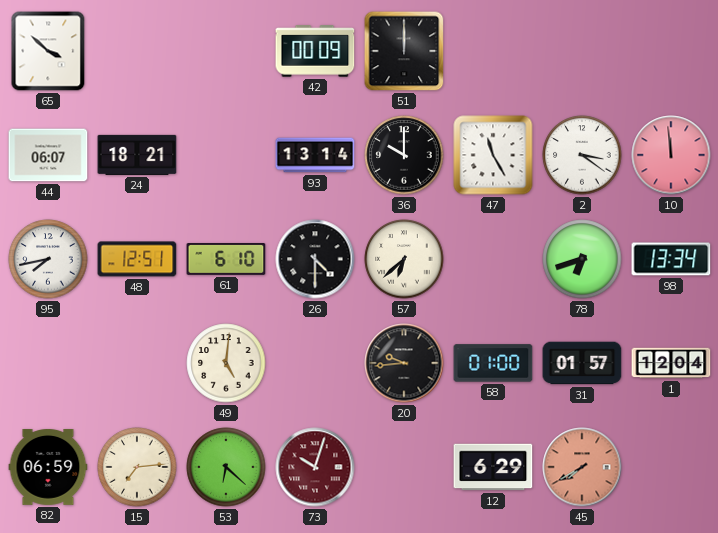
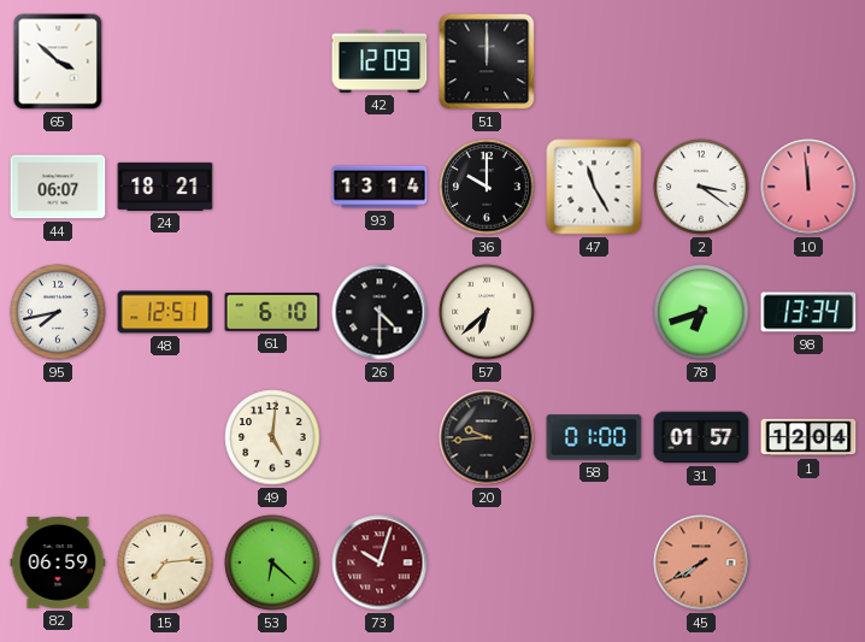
42: 00:09 -> 12:09 (379, 61)
12: 6:29 -> none (493, 467)
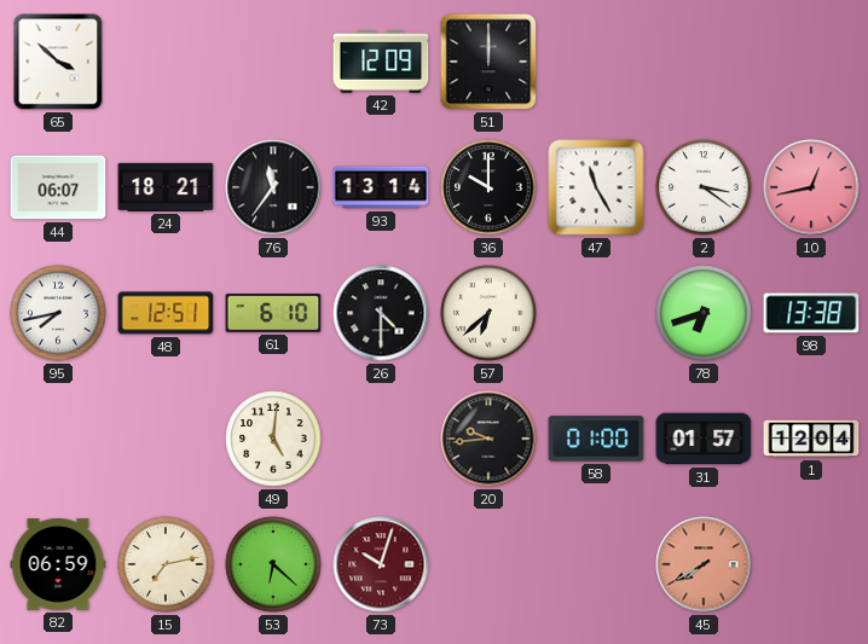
76: none -> 11:36 (273, 187)
10: 11:59 -> 12:43 (811, 187)
98: 13:34 -> 13:38 (811, 313)
15: 7:14 -> 7:13 (166, 564)
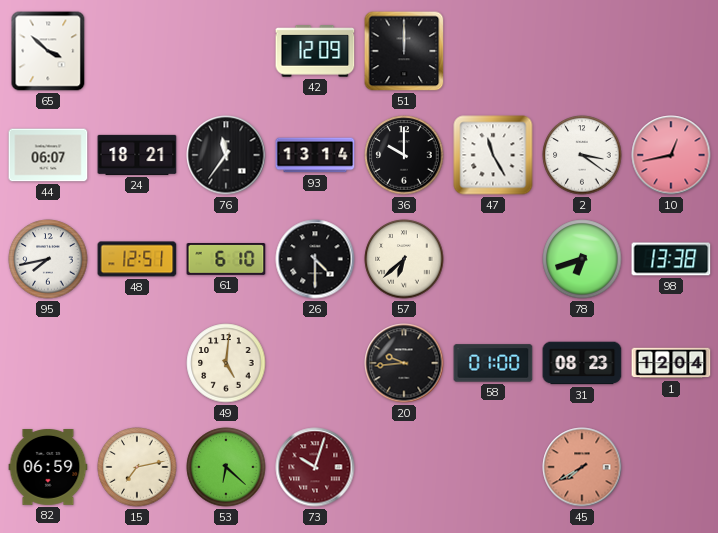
31: 01:57 -> 08:23 (582, 363)
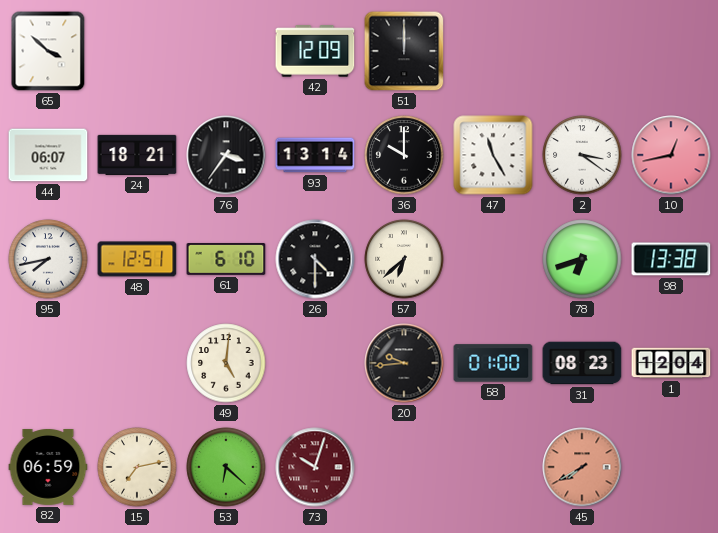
76: 11:36 -> 3:36 (226, 155)
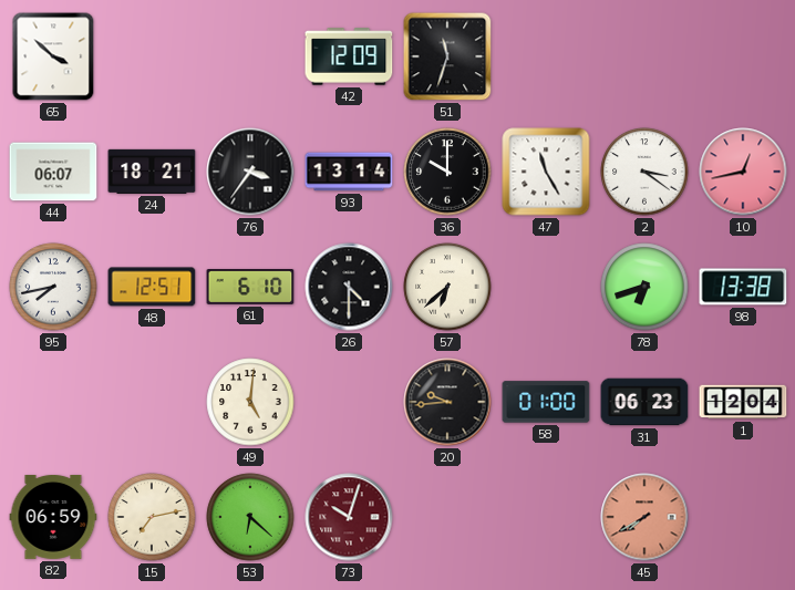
51: 12:00 -> 11:33 (447, 56)
31: 08:23 -> 06:23 (644, 402)
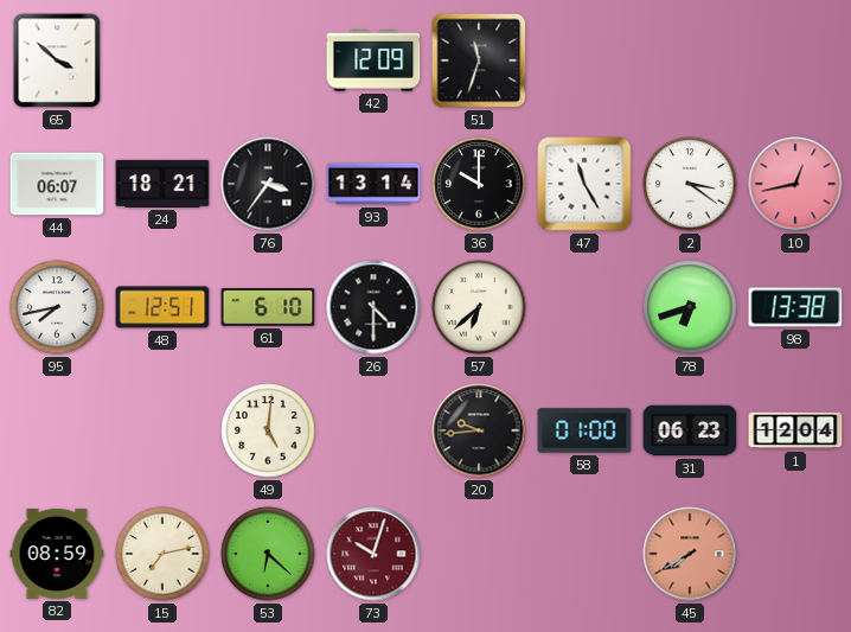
82: 06:59 -> 08:59 (57, 555)
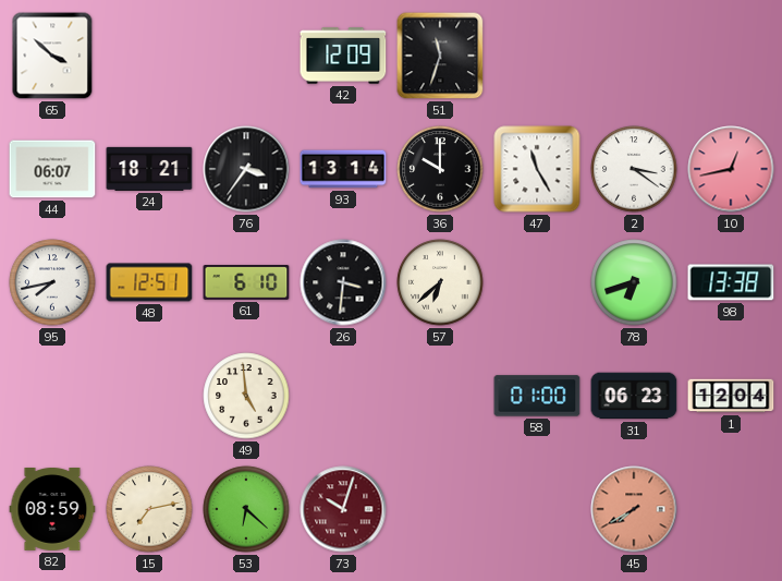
26: 4:30 -> 3:31 (343, 282)
49: 5:01 -> 4:59 (246, 396)
20: 9:44 -> none (479, 430)
